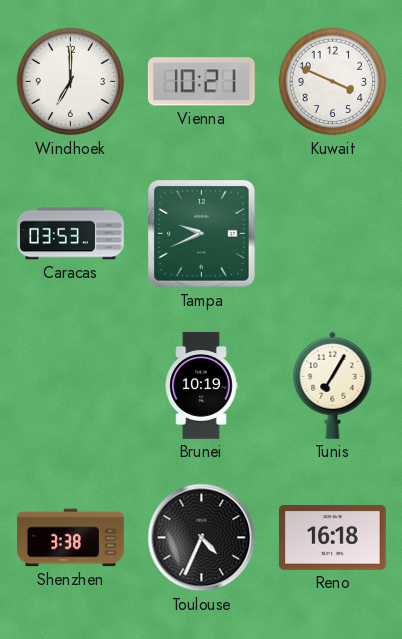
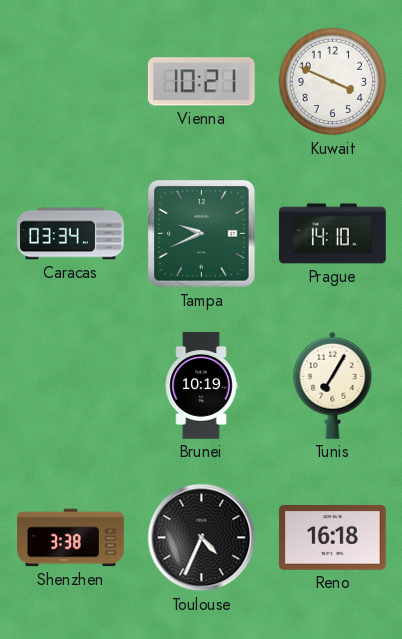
Windhoek: 7:00 -> none (71, 82)
Caracas: 03:53 -> 03:34 (71, 234)
Prague: none -> 14:10 (333, 234)
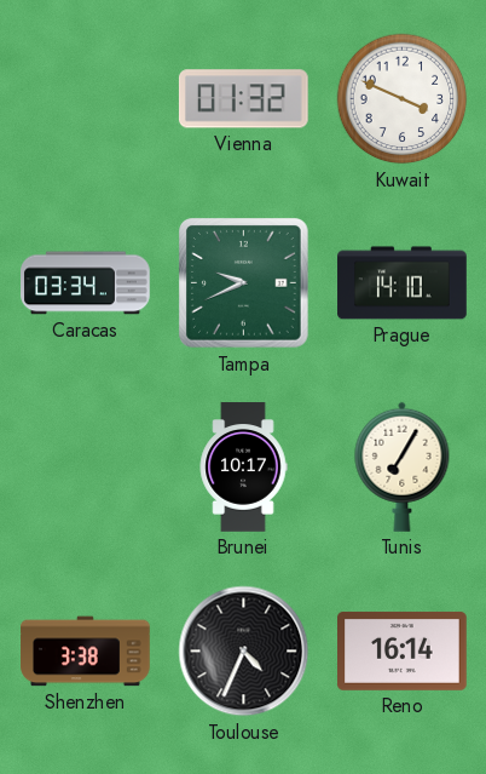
Vienna: 10:21 -> 01:32 (243, 99)
Brunei: 10:19 -> 10:17 (243, 468)
Reno: 16:18 -> 16:14 (403, 650)
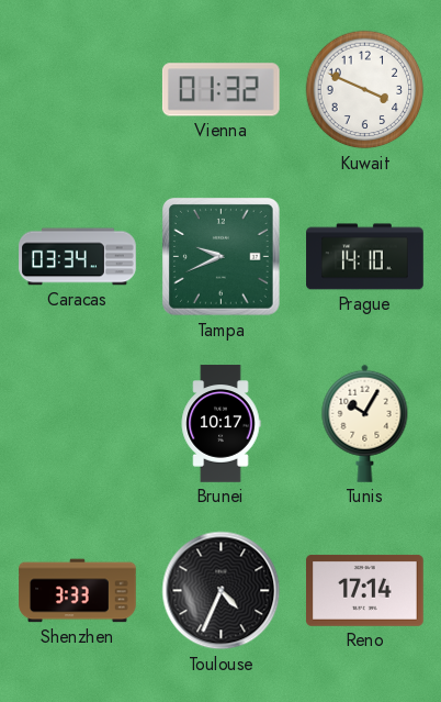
Tunis: 7:05 -> 10:05 (365, 423)
Shenzhen: 3:38 -> 3:33 (78, 591)
Reno: 16:14 -> 17:14 (365, 590)
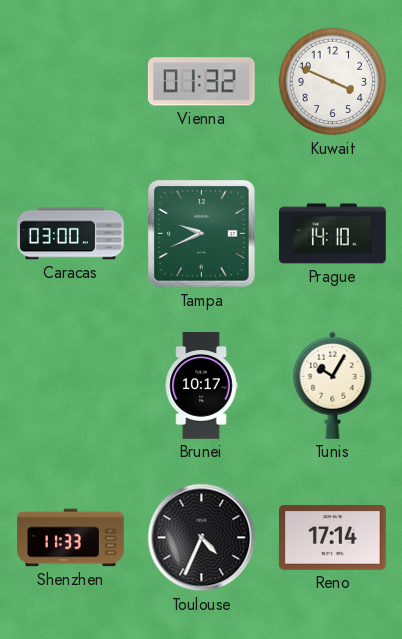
Caracas: 03:34 -> 03:00 (71, 234)
Shenzhen: 3:33 -> 11:33 (71, 538)
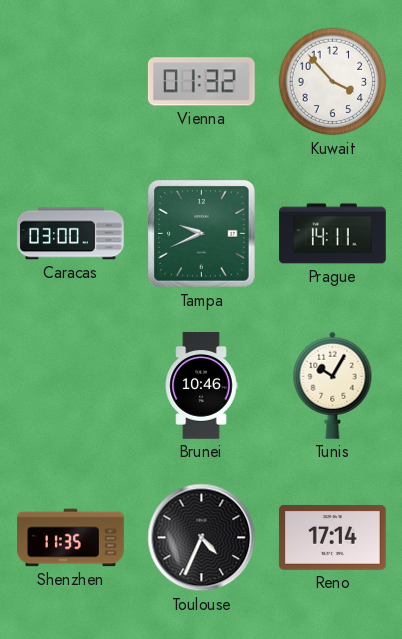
Kuwait: 3:49 -> 3:53 (333, 82)
Prague: 14:10 -> 14:11 (333, 234)
Brunei: 10:17 -> 10:46 (201, 386)
Shenzhen: 11:33 -> 11:35 (71, 538)
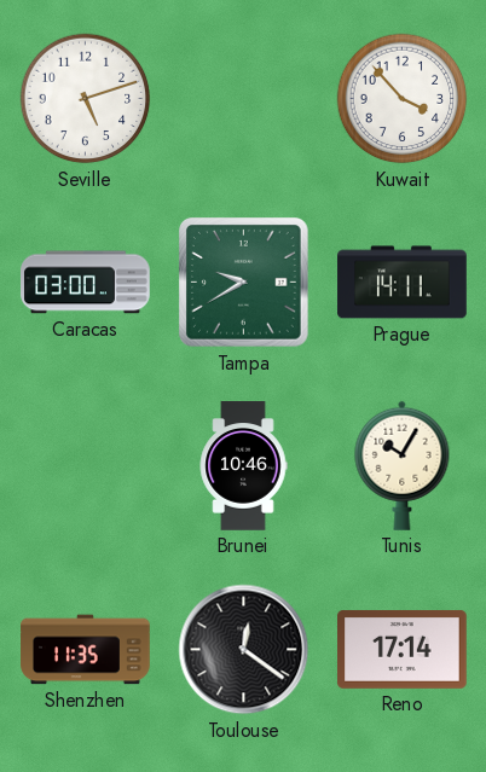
Seville: none -> 5:12 (86, 99)
Vienna: 01:32 -> none (201, 82)
Tampa: 9:41 -> 9:40 (244, 283)
Toulouse: 4:34 -> 12:21 (244, 650)
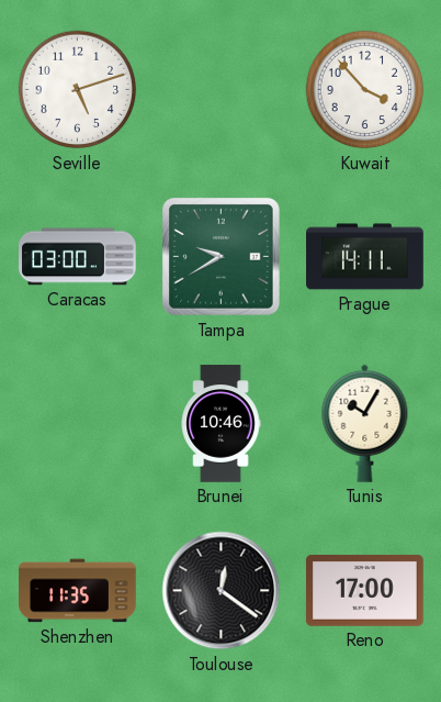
Reno: 17:14 -> 17:00 (365, 590)
